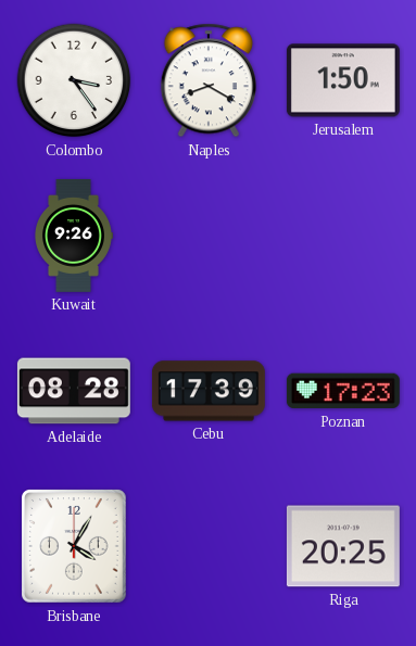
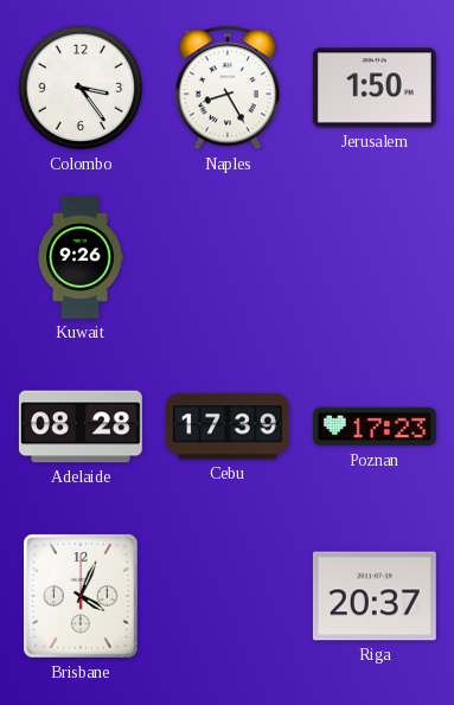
Naples: 8:20 -> 8:25 (228, 88)
Brisbane: 4:05 -> 4:04 (82, 597)
Riga: 20:25 -> 20:37 (375, 596)
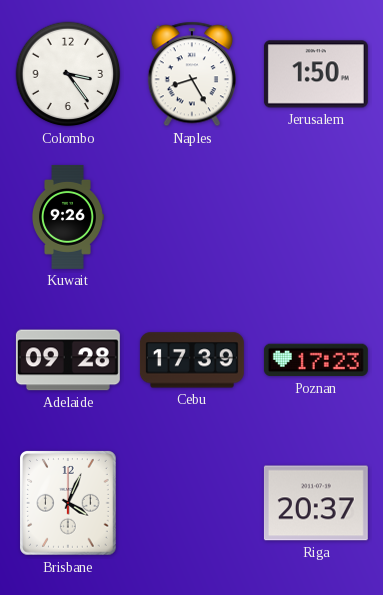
Adelaide: 08:28 -> 09:28 (68, 360)
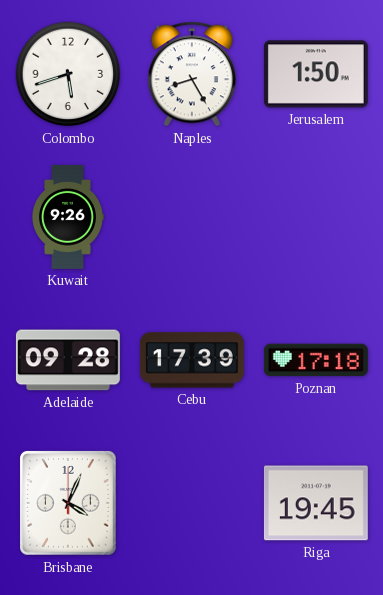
Colombo: 3:24 -> 5:42 (68, 74)
Poznan: 17:23 -> 17:18 (316, 360)
Riga: 20:37 -> 19:45 (316, 503)
